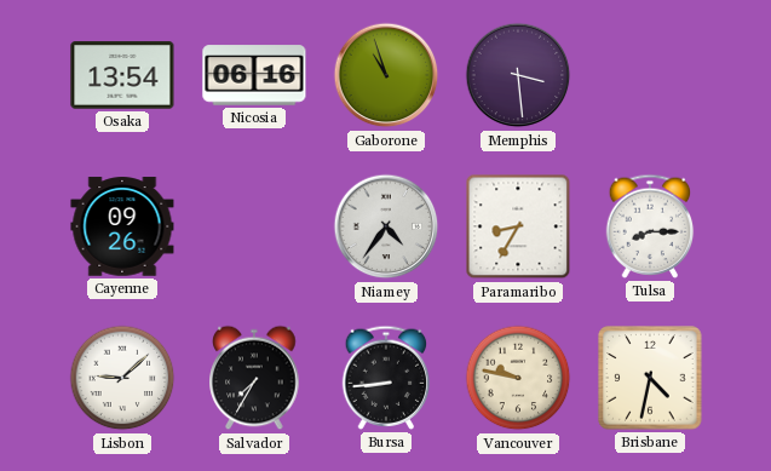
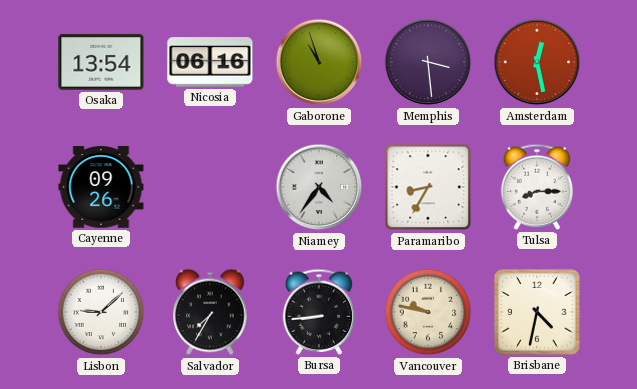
Amsterdam: none -> 12:28 (537, 62)
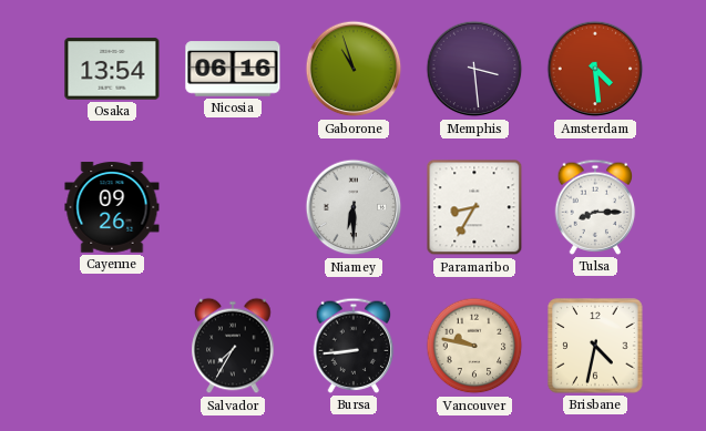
Amsterdam: 12:28 -> 4:29 (595, 69)
Niamey: 4:36 -> 6:30 (354, 207)
Lisbon: 9:08 -> none (101, 312)
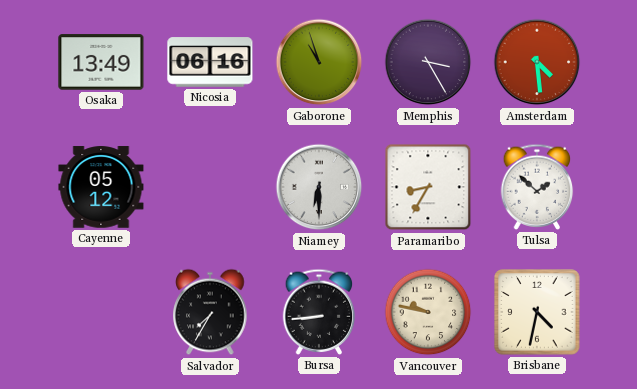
Osaka: 13:54 -> 13:49 (101, 62)
Memphis: 3:29 -> 3:25 (428, 62)
Cayenne: 09:26 -> 05:12 (101, 187)
Tulsa: 8:15 -> 1:52 (537, 187)
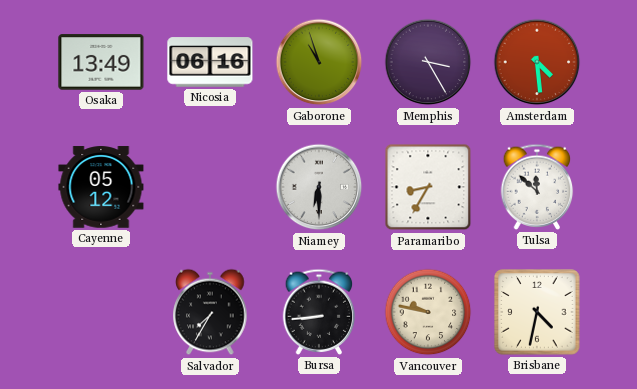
Tulsa: 1:52 -> 11:52 (537, 187)
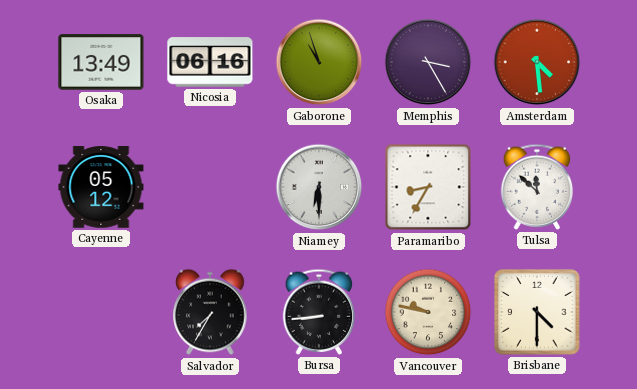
Brisbane: 4:32 -> 4:30 (537, 312)
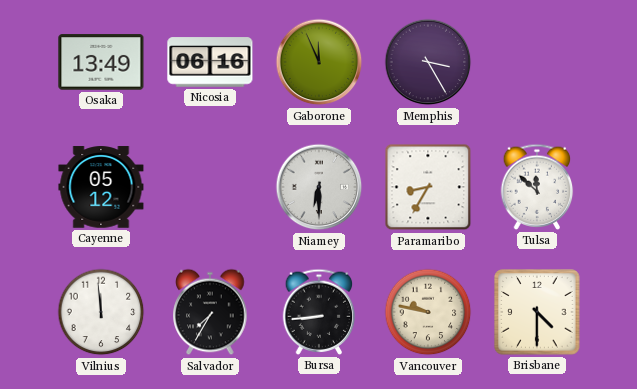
Gaborone: 10:57 -> 11:56 (319, 62)
Amsterdam: 4:29 -> none (537, 62)
Vilnius: none -> 11:59 (101, 312)
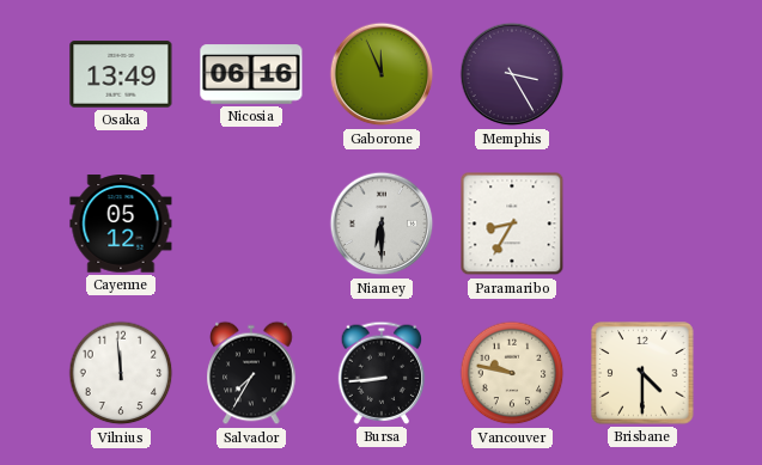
Tulsa: 11:52 -> none (537, 187)
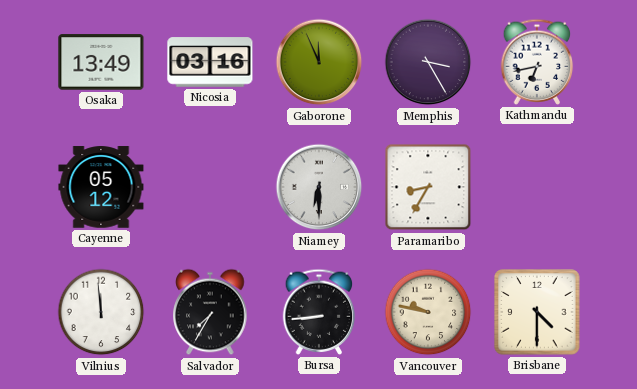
Nicosia: 06:16 -> 03:16 (210, 62)
Kathmandu: none -> 6:43 (537, 62)
